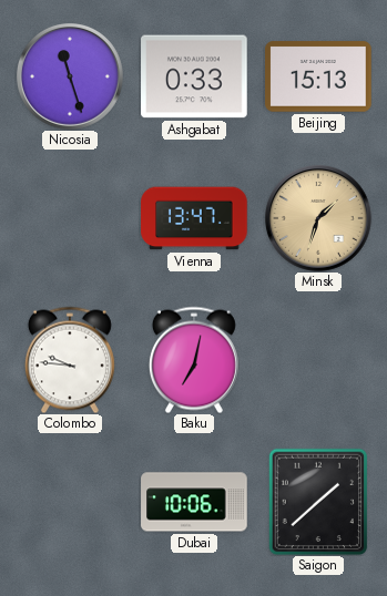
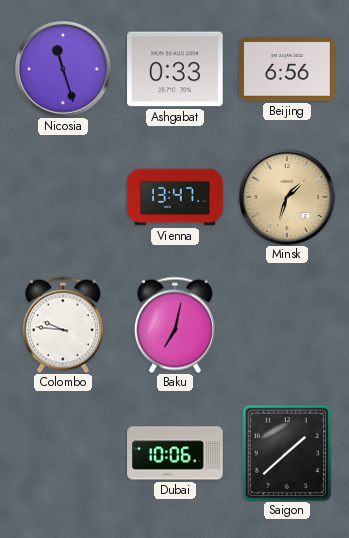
Beijing: 15:13 -> 6:56 (287, 69)
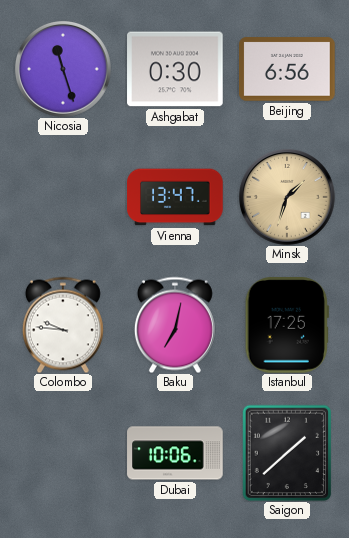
Ashgabat: 0:33 -> 0:30 (175, 69)
Istanbul: none -> 17:25 (287, 325)
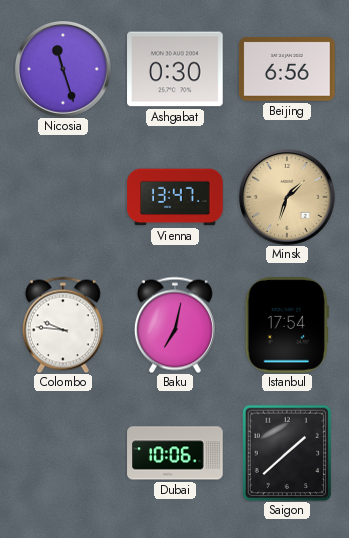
Istanbul: 17:25 -> 17:54 (287, 325)
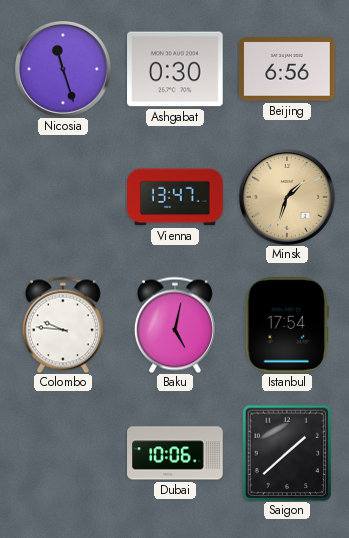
Baku: 7:02 -> 5:02 (175, 325)
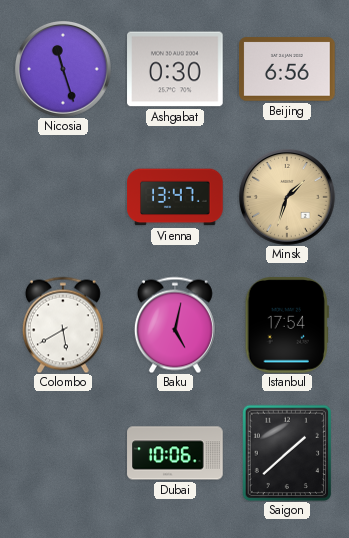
Colombo: 9:46 -> 5:40 (63, 325)
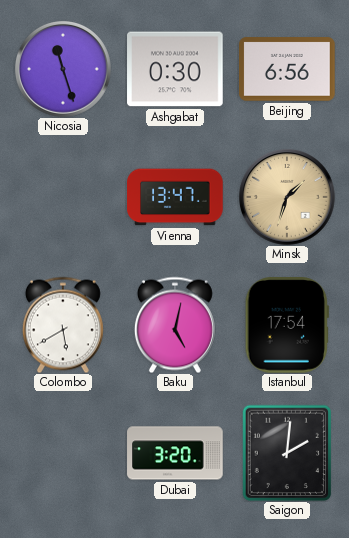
Dubai: 10:06 -> 3:20 (175, 453)
Saigon: 1:38 -> 2:01 (287, 453)
